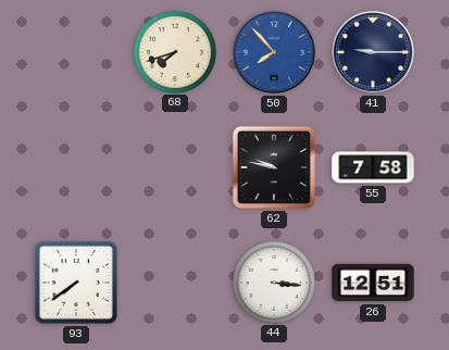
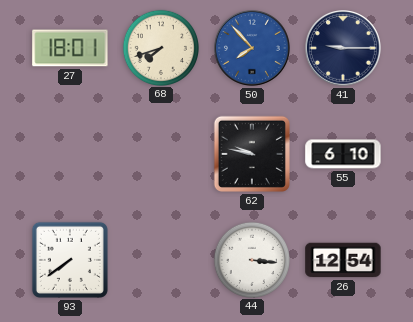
27: none -> 18:01 (70, 48)
55: 7:58 -> 6:10 (343, 154)
26: 12:51 -> 12:54 (343, 260)
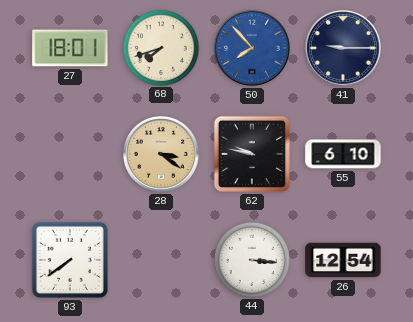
28: none -> 3:21 (162, 155)
